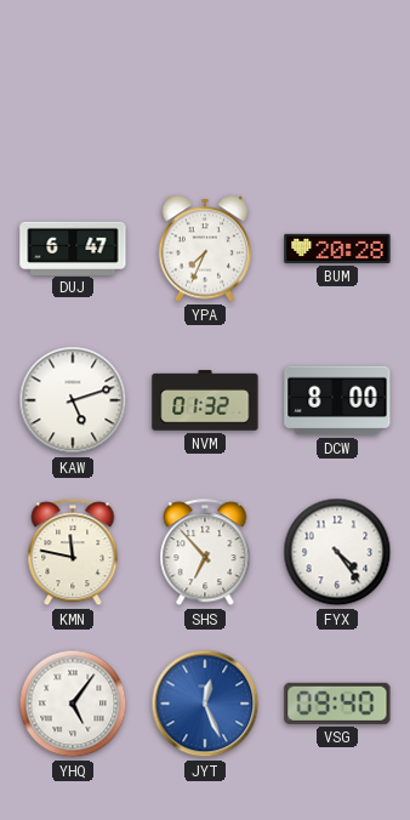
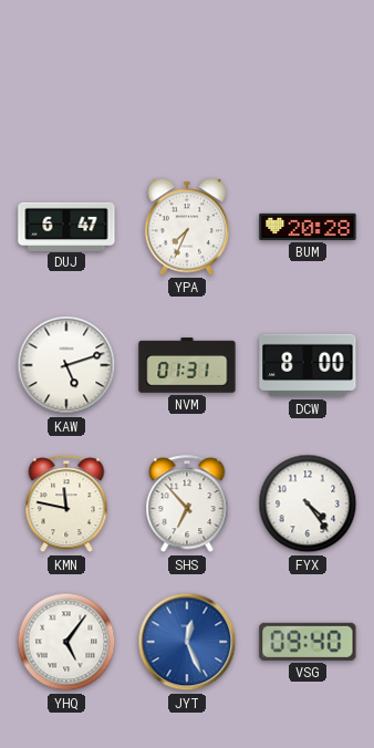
NVM: 01:32 -> 01:31 (187, 365)
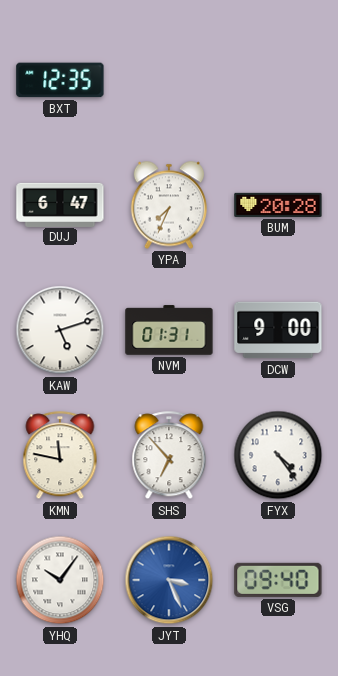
BXT: none -> 12:35 (60, 80)
DCW: 8:00 -> 9:00 (278, 330)
YHQ: 5:06 -> 10:06 (60, 580)
JYT: 12:26 -> 3:26 (169, 580)
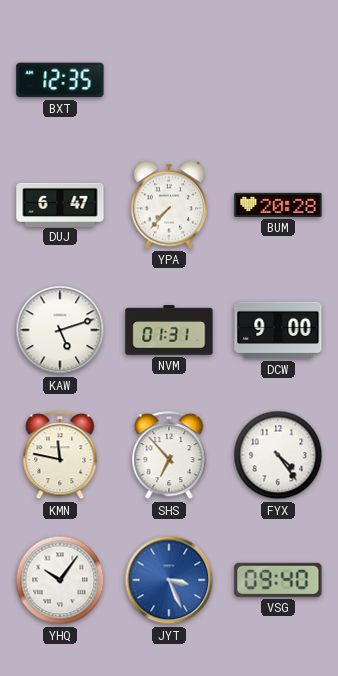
YPA: 7:34 -> 7:37 (169, 205)
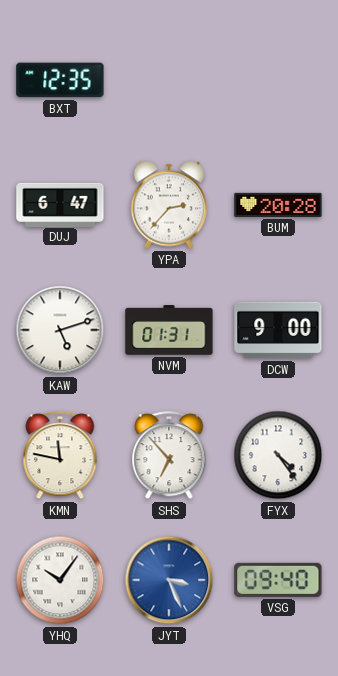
YPA: 7:37 -> 2:37 (169, 205)
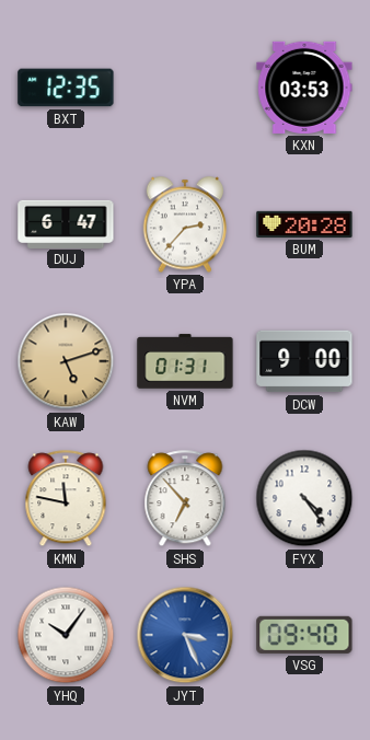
KXN: none -> 03:53 (304, 88)
KAW dial: white -> champagne (66, 361)
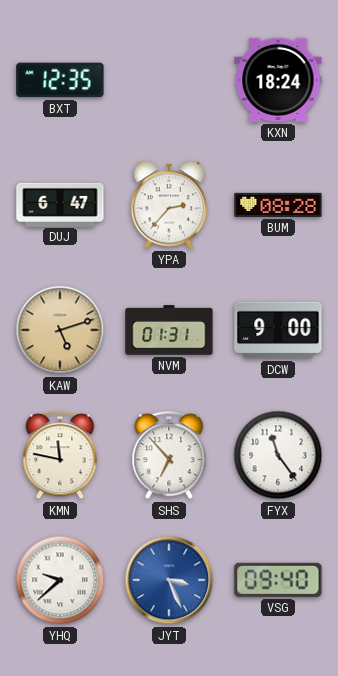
KXN: 03:53 -> 18:24 (278, 80)
BUM: 20:28 -> 08:28 (278, 205)
FYX: 4:24 -> 11:24 (278, 455)
YHQ: 10:06 -> 9:38 (60, 580)
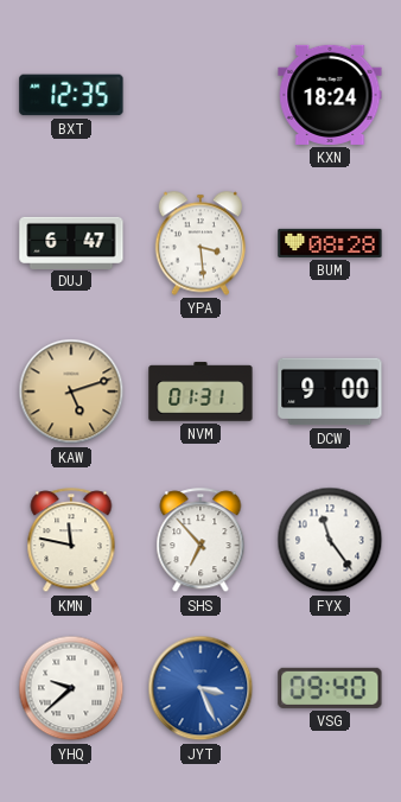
YPA: 2:37 -> 3:29 (200, 243)
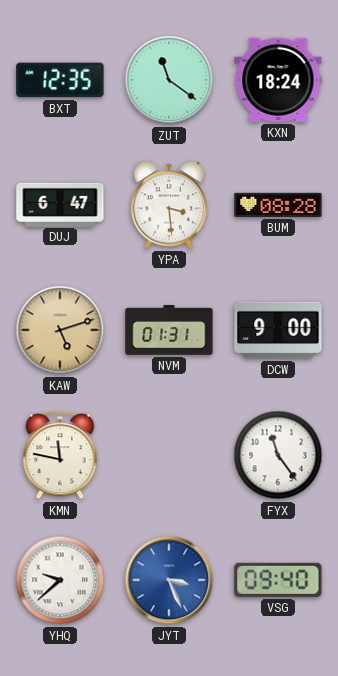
ZUT: none -> 11:21 (169, 80)
SHS: 6:53 -> none (200, 541)
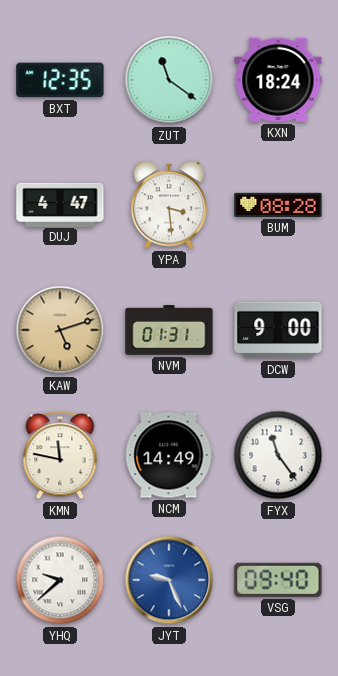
DUJ: 6:47 -> 4:47 (60, 204)
NCM: none -> 14:49 (169, 455)
JYT: 3:26 -> 9:26 (169, 580)
